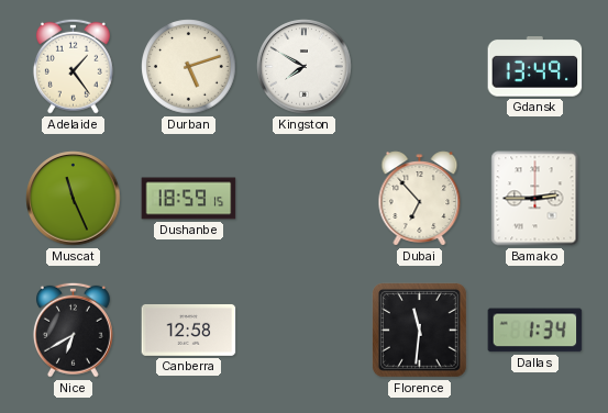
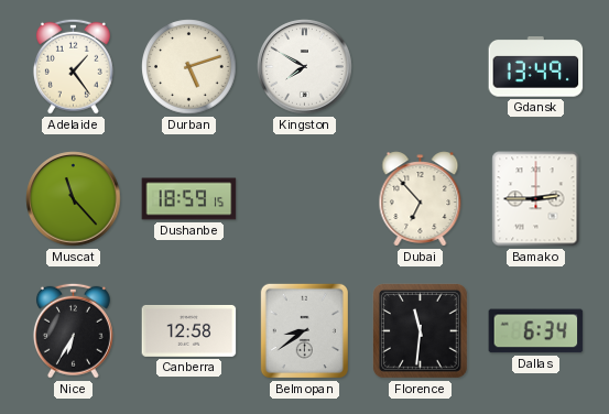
Muscat: 11:26 -> 11:23 (74, 199)
Nice: 6:40 -> 6:35 (73, 330)
Belmopan: none -> 8:39 (304, 330)
Dallas: 1:34 -> 6:34 (536, 331)
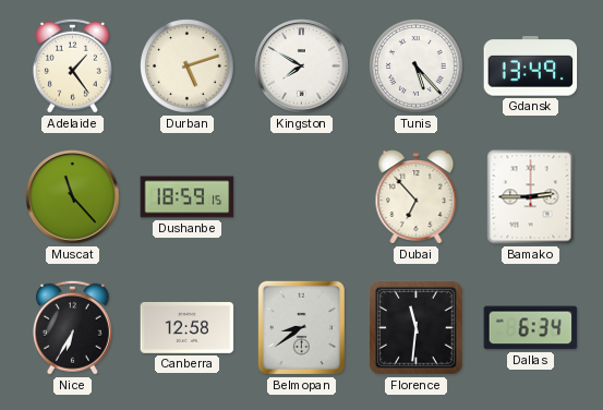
Tunis: none -> 5:23 (417, 67)
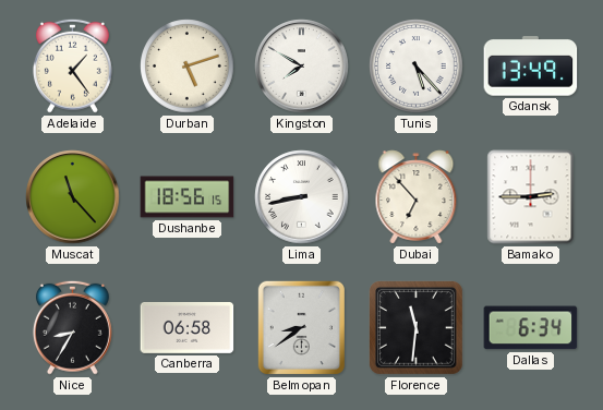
Dushanbe: 18:59 -> 18:56 (188, 197)
Lima: none -> 8:43 (302, 197)
Nice: 6:35 -> 8:35 (72, 327)
Canberra: 12:58 -> 06:58 (188, 327)
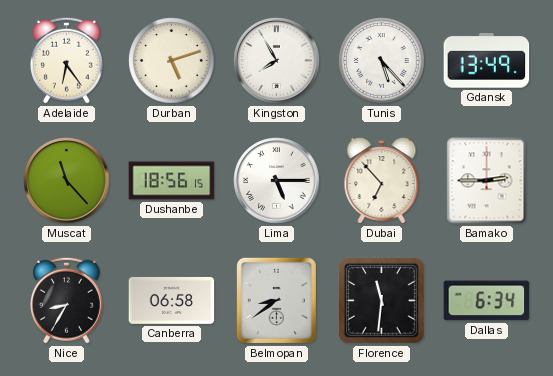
Adelaide: 1:24 -> 6:24 (66, 60)
Kingston: 7:50 -> 7:55 (277, 61)
Lima: 8:43 -> 5:15 (277, 181)
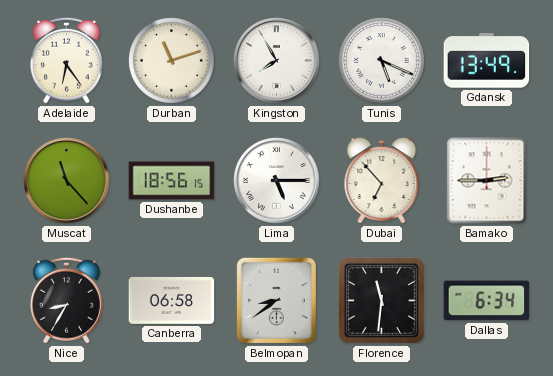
Durban: 5:12 -> 11:12 (172, 61)
Tunis: 5:23 -> 5:19 (382, 61)
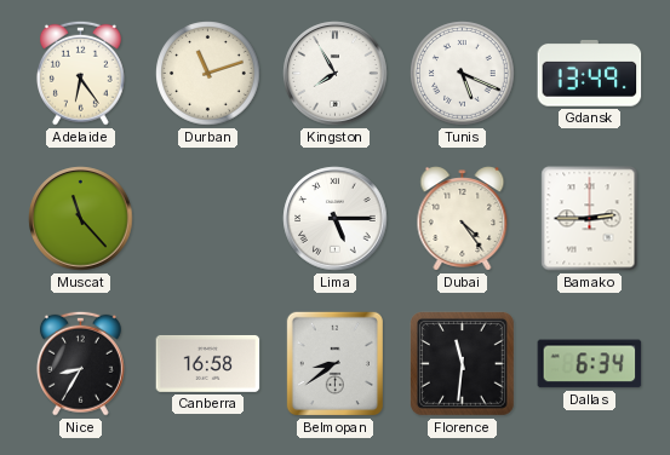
Dushanbe: 18:56 -> none (172, 181)
Dubai: 6:53 -> 4:24 (463, 219)
Canberra: 06:58 -> 16:58 (208, 363)
